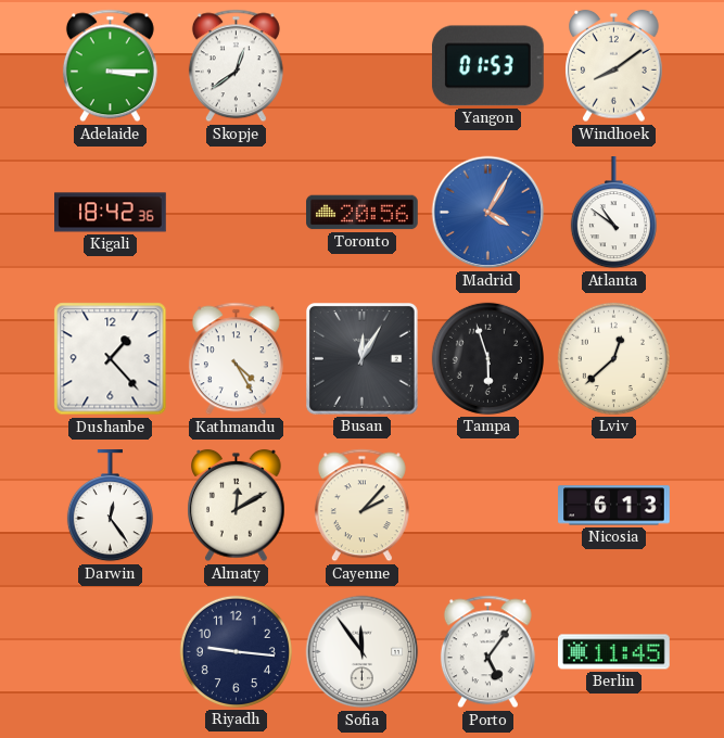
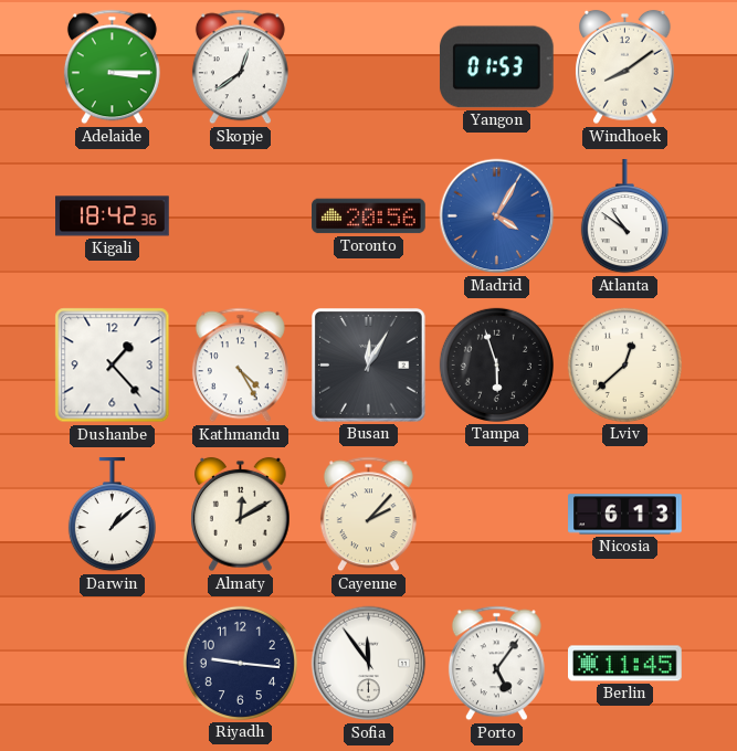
Darwin: 12:24 -> 1:08 (112, 515)
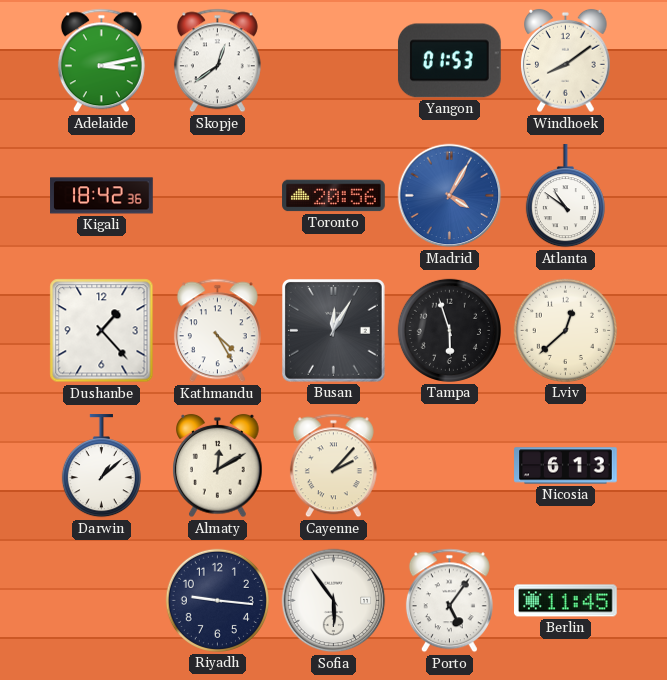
Adelaide: 3:15 -> 3:13 (101, 61)
Sofia: 11:54 -> 5:54 (334, 601)
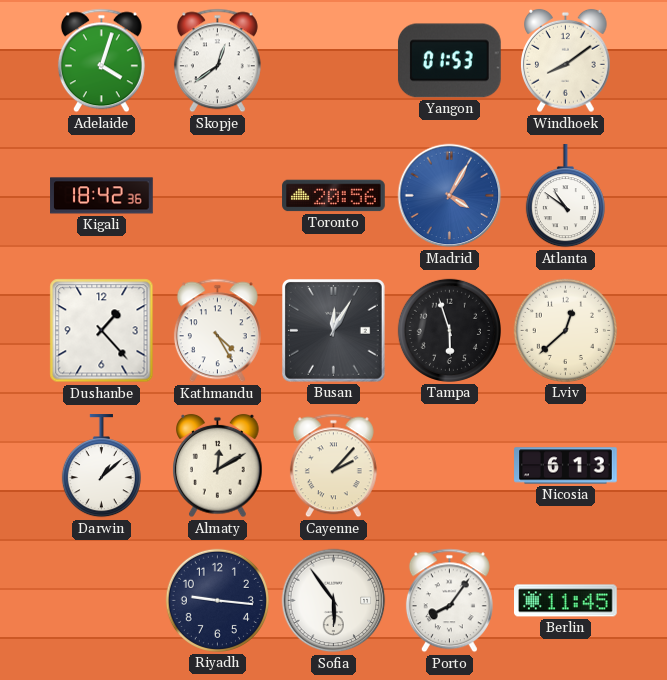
Adelaide: 3:13 -> 4:03 (101, 61)
Porto: 5:06 -> 8:06 (449, 601)
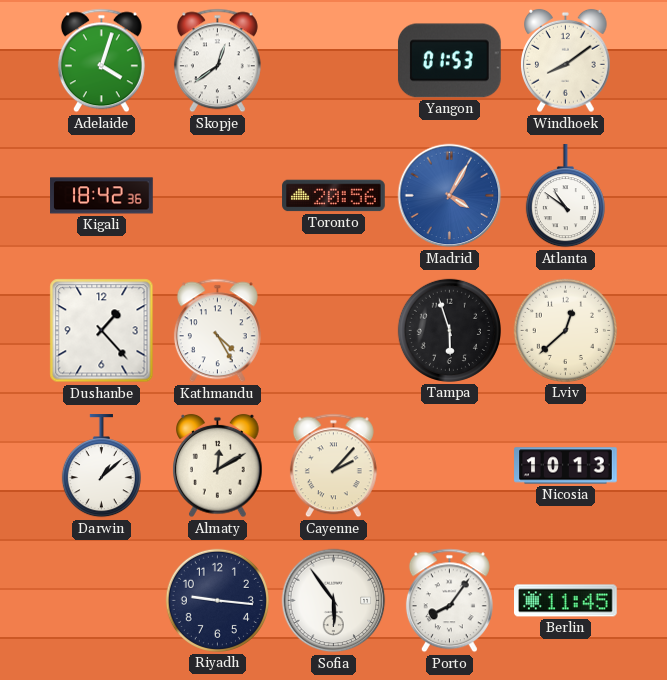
Busan: 12:05 -> none (334, 331)
Nicosia: 6:13 -> 10:13 (566, 466)
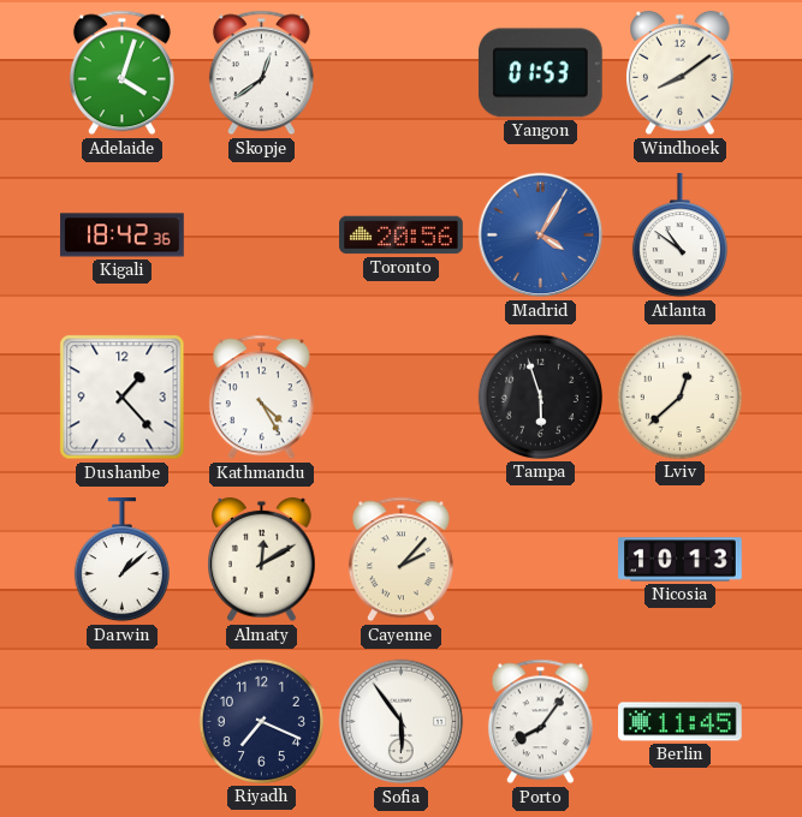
Riyadh: 9:16 -> 7:19 (261, 721)
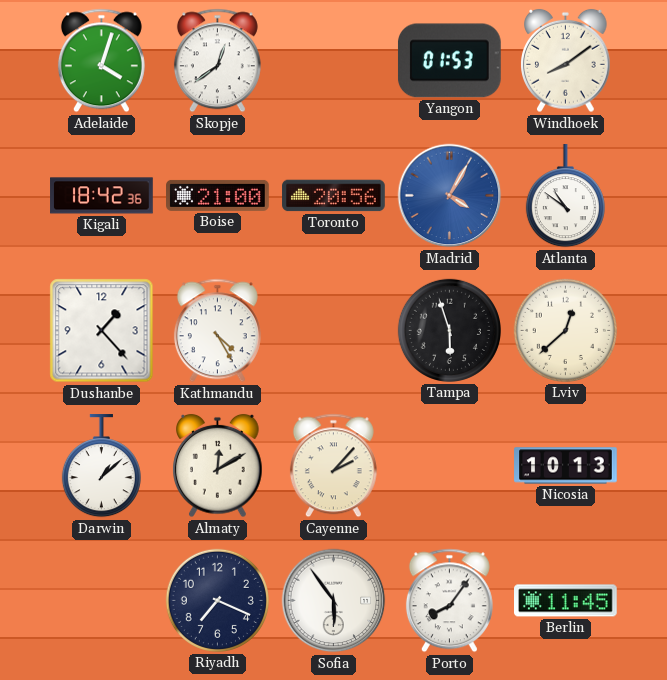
Boise: none -> 21:00 (218, 195)
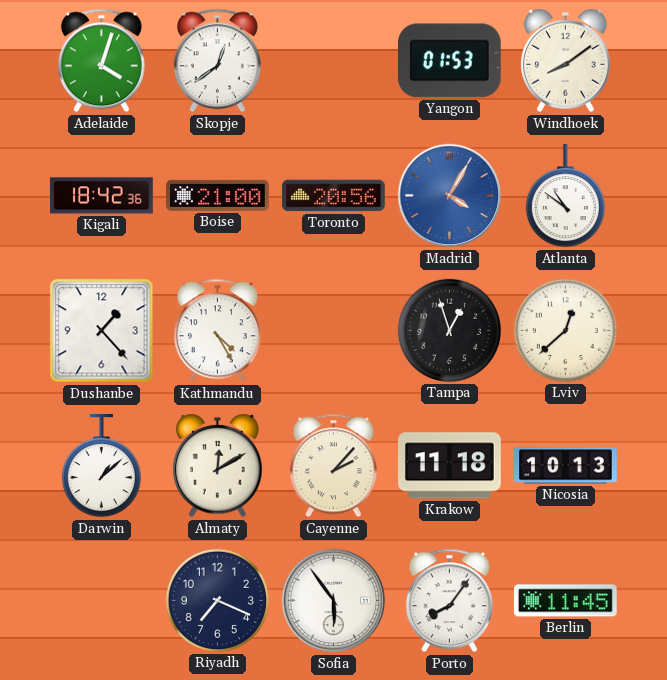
Tampa: 5:57 -> 12:57 (449, 330)
Krakow: none -> 11:18 (450, 466)
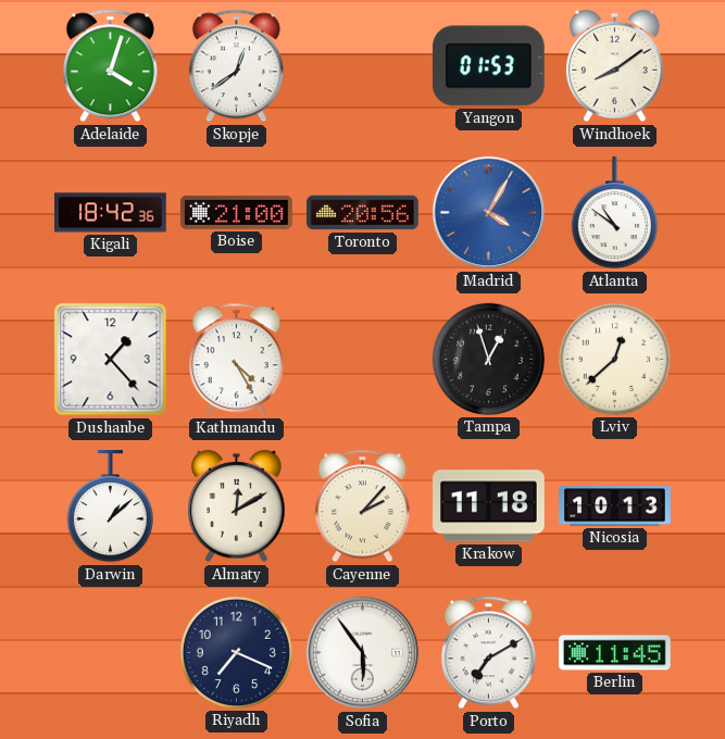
Porto: 8:06 -> 7:10 (488, 653)
